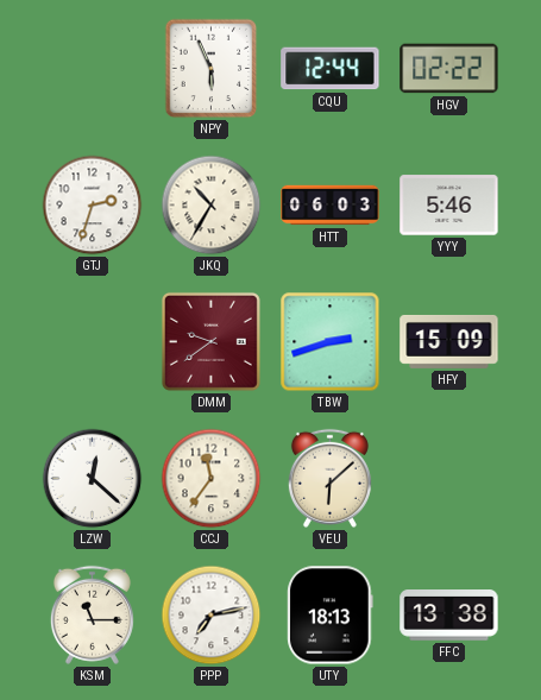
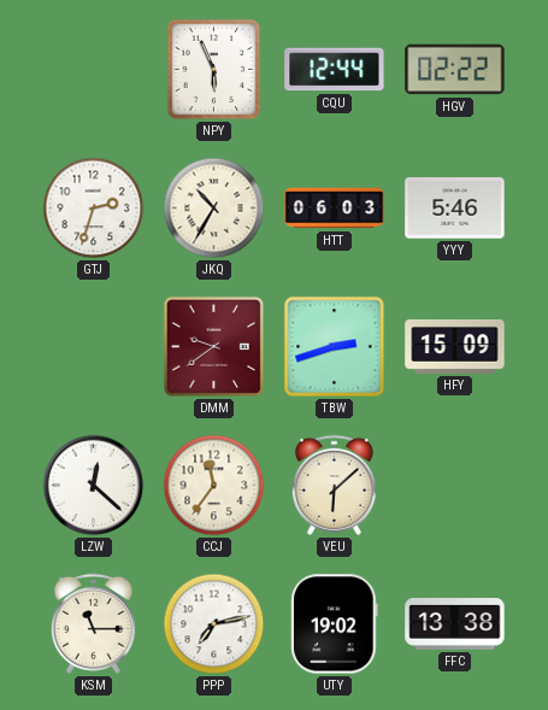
UTY: 18:13 -> 19:02 (335, 624)
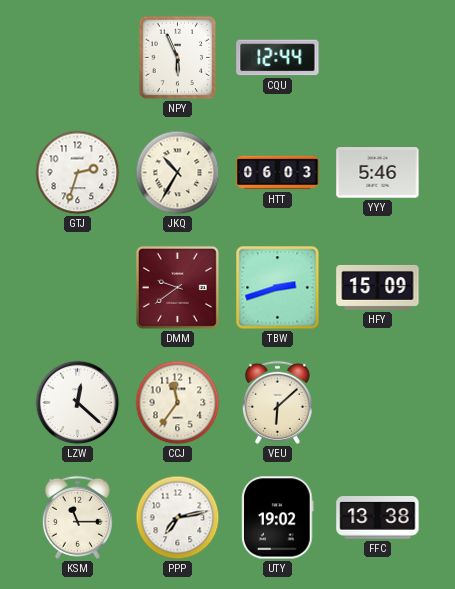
HGV: 02:22 -> none (455, 70)
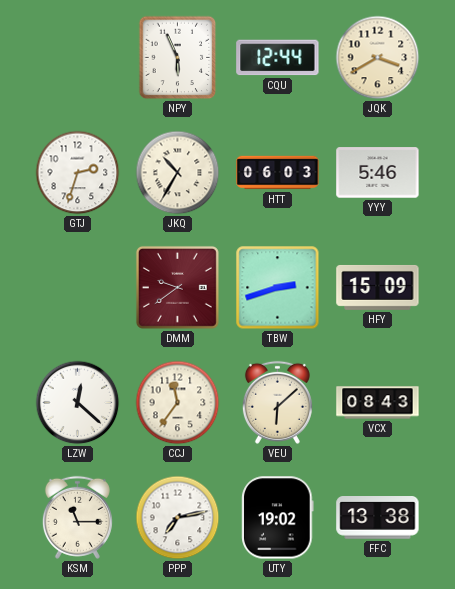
JQK: none -> 3:40 (378, 58)
VCX: none -> 08:43 (378, 403)
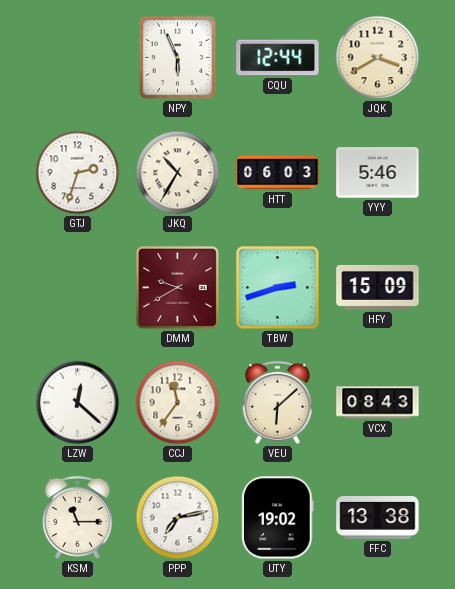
DMM: 9:39 -> 9:40 (177, 287)
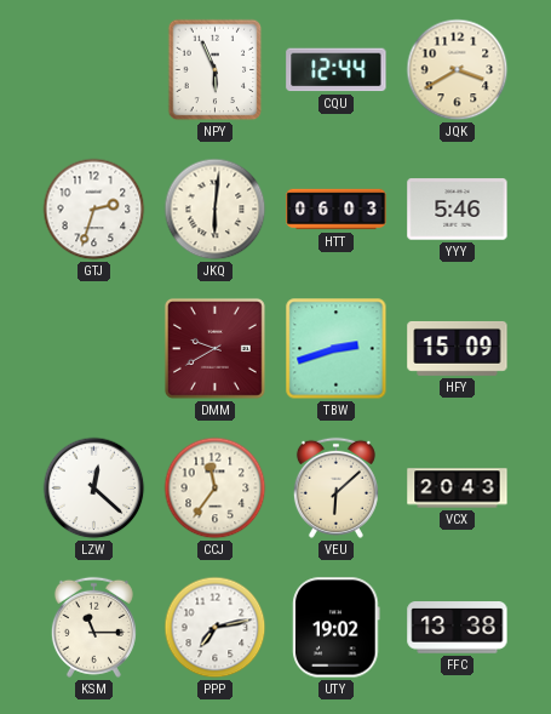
JKQ: 10:35 -> 6:01 (216, 210)
VCX: 08:43 -> 20:43 (458, 489)
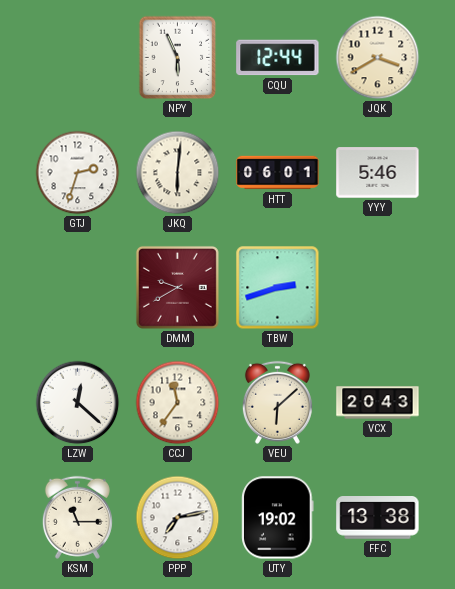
HTT: 06:03 -> 06:01 (278, 173)
HFY: 15:09 -> none (458, 348)
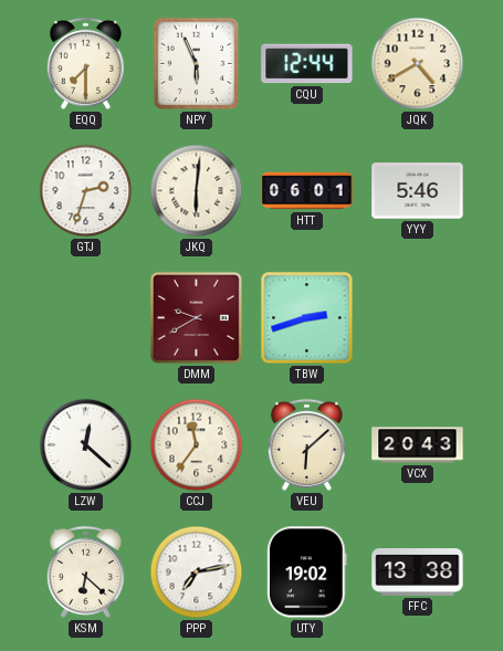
EQQ: none -> 7:30 (85, 63)
JQK: 3:40 -> 4:40 (418, 64)
KSM: 11:15 -> 6:22 (85, 571)
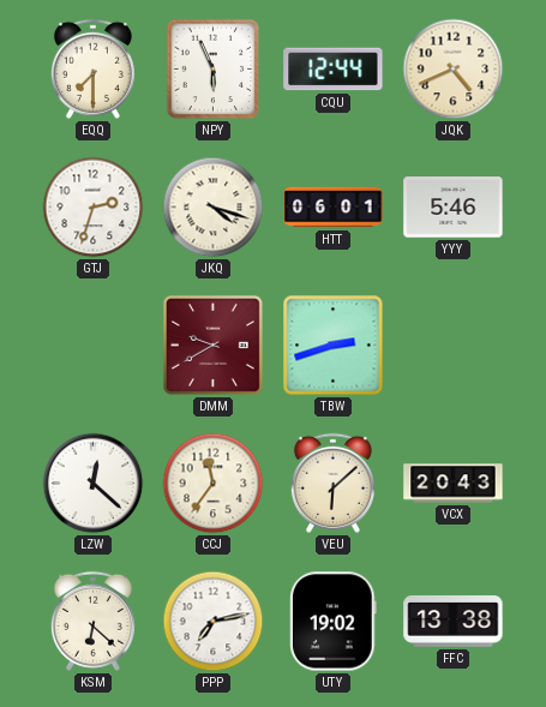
JQK: 4:40 -> 4:41 (454, 70)
JKQ: 6:01 -> 4:18 (214, 208)
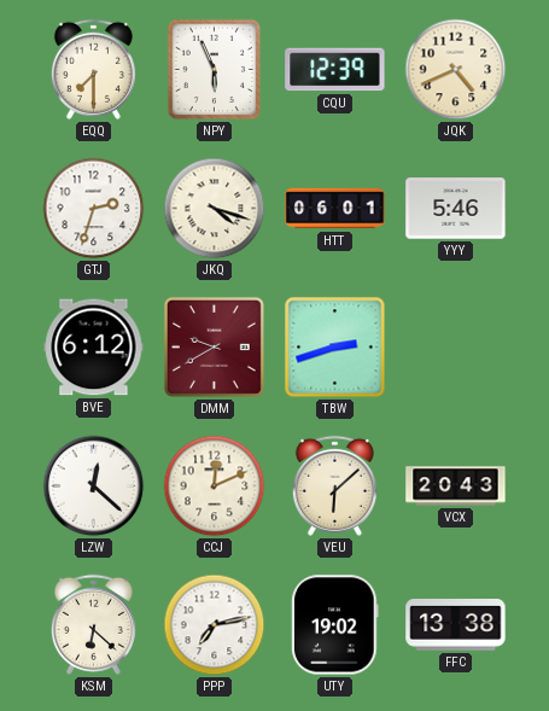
CQU: 12:44 -> 12:39 (335, 70)
BVE: none -> 6:12 (94, 348)
CCJ: 11:36 -> 12:11 (215, 486)
